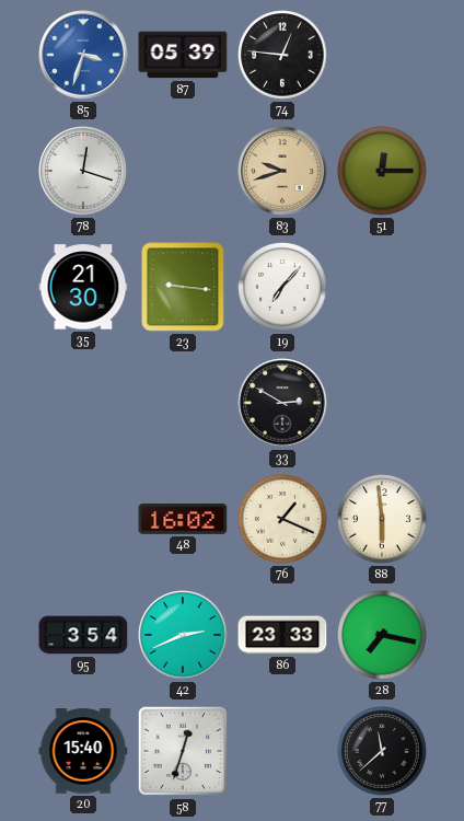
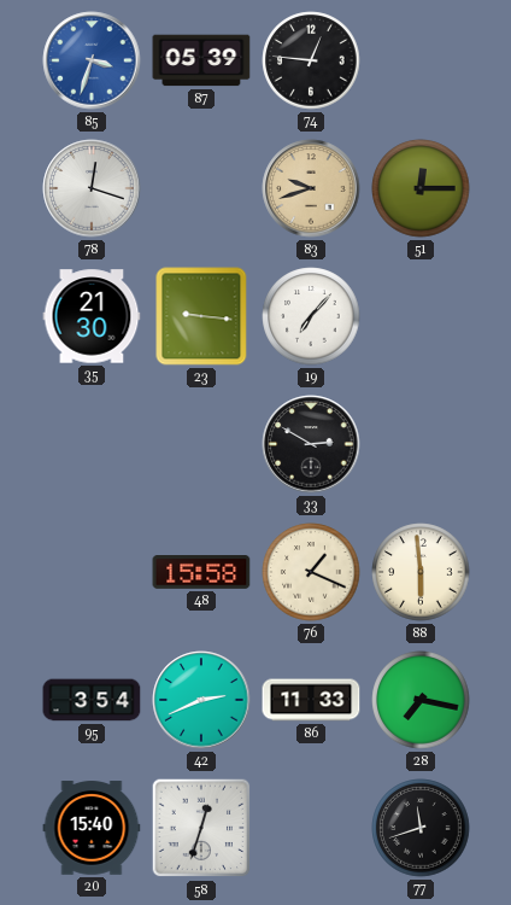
48: 16:02 -> 15:58 (201, 572)
86: 23:33 -> 11:33 (311, 700)
77: 11:38 -> 11:42 (421, 828)
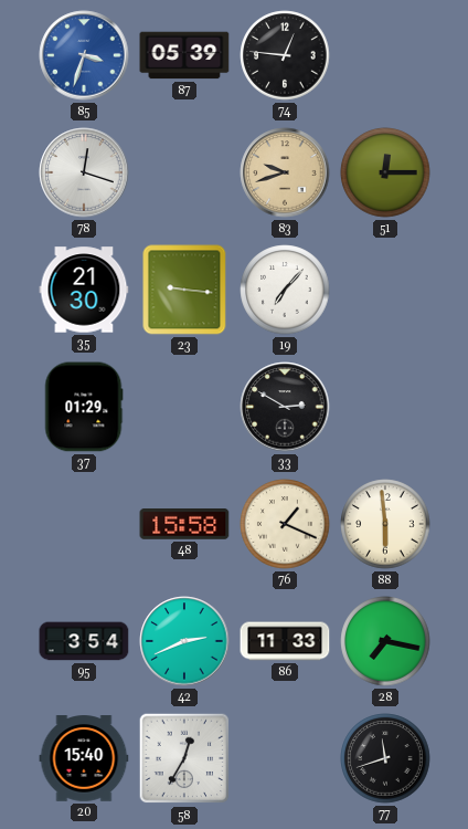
37: none -> 01:29 (84, 407)
58: 12:33 -> 12:35 (184, 758)
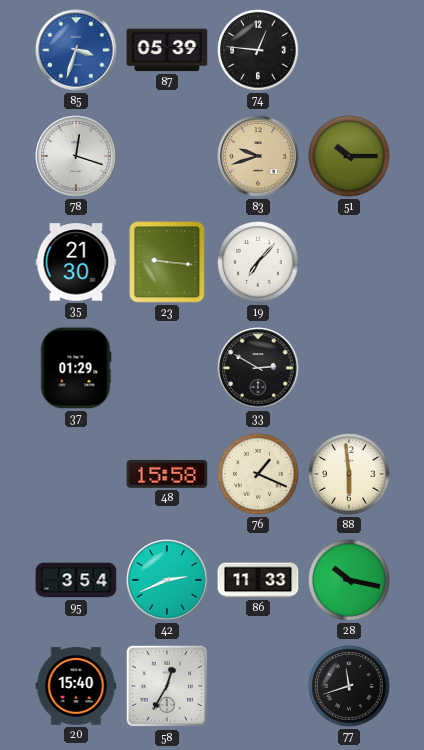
51: 12:15 -> 10:15 (349, 156)
28: 7:17 -> 10:17 (349, 580)
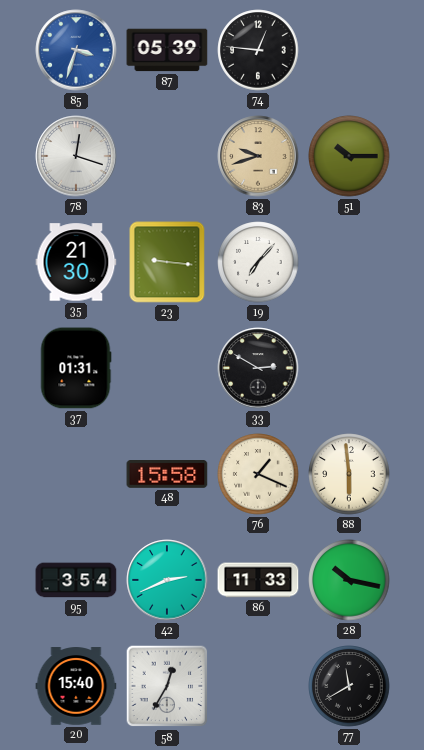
37: 01:29 -> 01:31 (76, 368)
77: 11:42 -> 11:40 (349, 686)
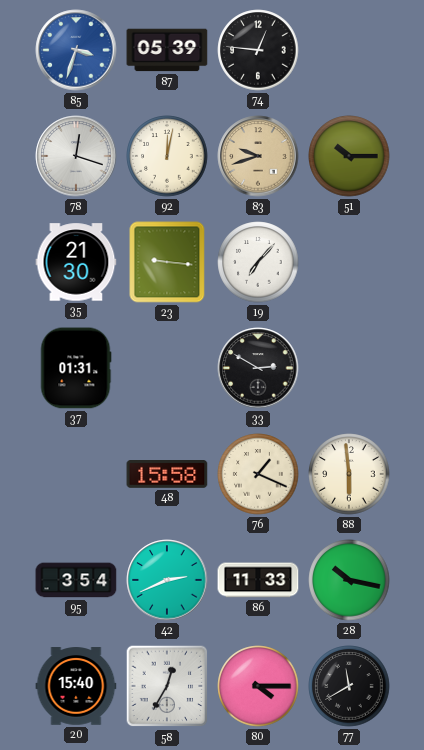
92: none -> 12:02 (167, 156)
80: none -> 4:15 (258, 686)
